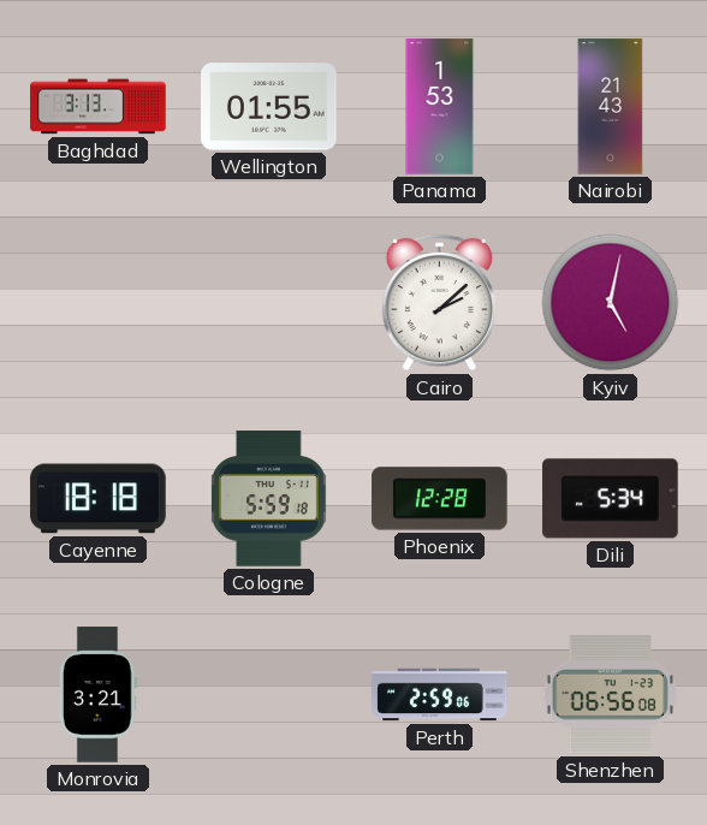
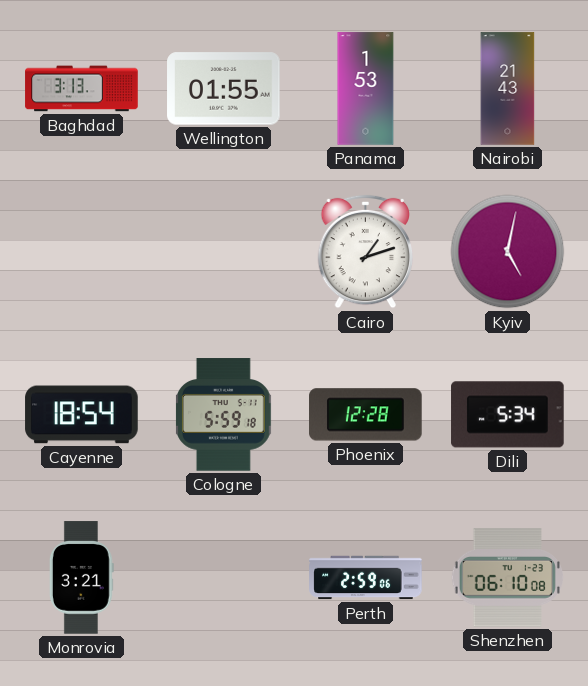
Cairo: 2:08 -> 1:12 (366, 252)
Cayenne: 18:18 -> 18:54 (82, 415)
Shenzhen: 06:56 -> 06:10 (507, 578)
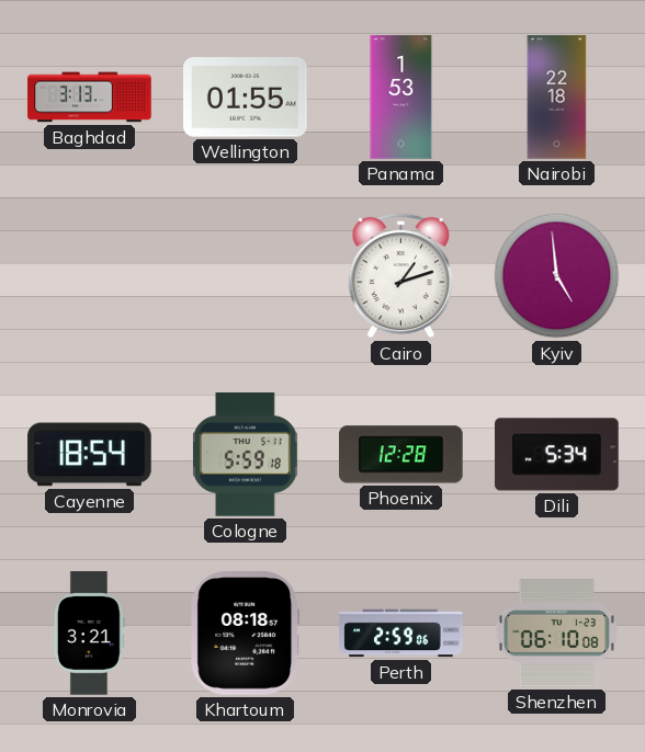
Nairobi: 21:43 -> 22:18 (557, 98)
Kyiv: 5:02 -> 4:59 (557, 276)
Khartoum: none -> 08:18 (246, 634)
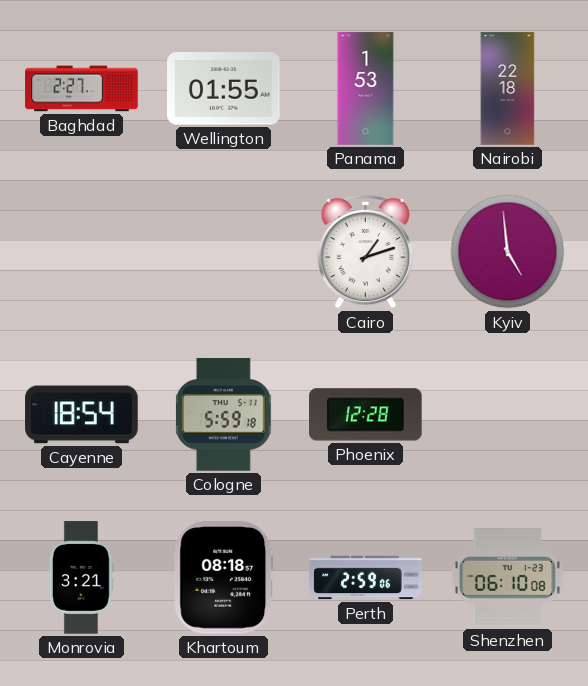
Baghdad: 3:13 -> 2:27 (82, 89)
Dili: 5:34 -> none (557, 455)
